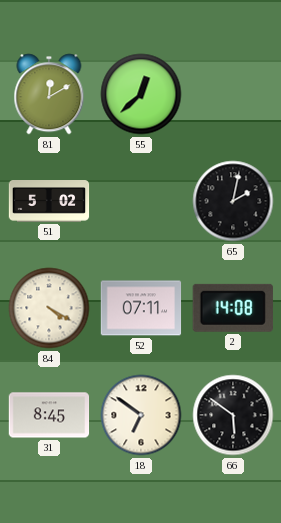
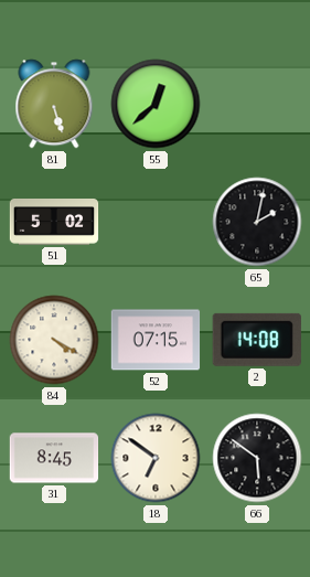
81: 12:10 -> 5:27 (54, 104)
52: 07:11 -> 07:15 (156, 340)
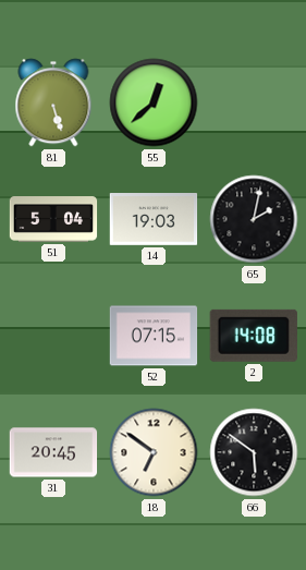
51: 5:02 -> 5:04 (53, 219)
14: none -> 19:03 (154, 219)
84: 4:20 -> none (54, 340)
31: 8:45 -> 20:45 (53, 452)
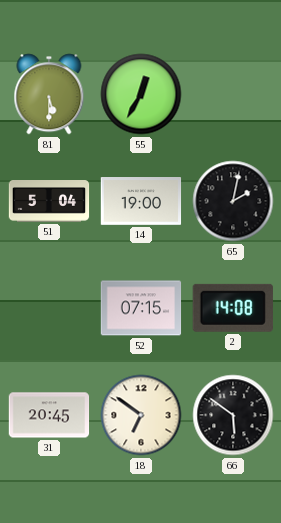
81: 5:27 -> 5:30 (49, 94)
55: 12:38 -> 12:35 (141, 94)
14: 19:03 -> 19:00 (141, 201)
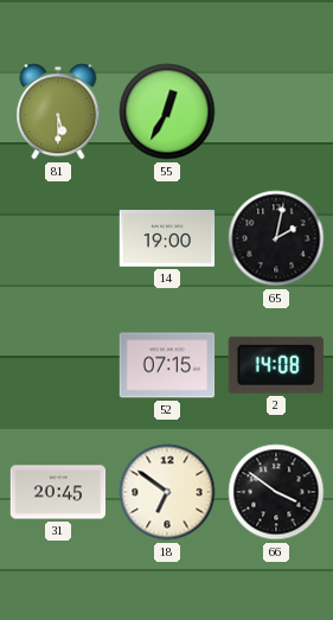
51: 5:04 -> none (49, 201)
66: 5:51 -> 3:51 (276, 492)
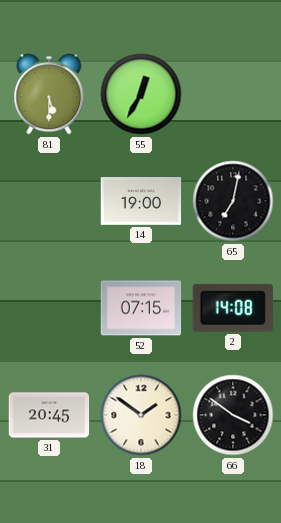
65: 2:02 -> 7:02 (233, 201)
18: 6:51 -> 1:51 (141, 415)
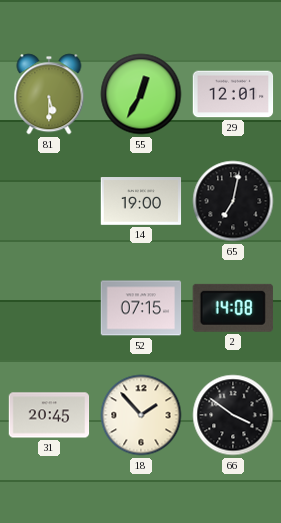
29: none -> 12:01 (233, 94)
18: 1:51 -> 1:53 (141, 415)
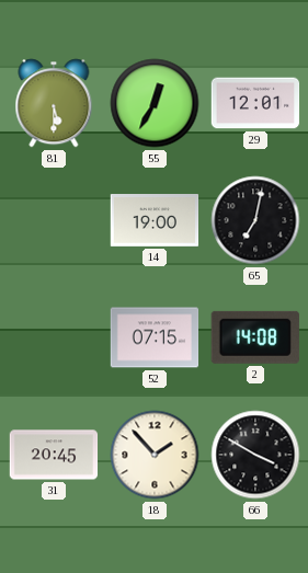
66: 3:51 -> 3:50 (255, 455)
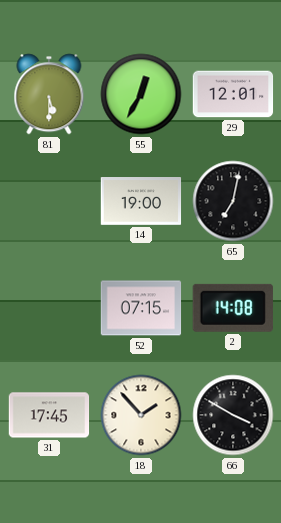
31: 20:45 -> 17:45 (49, 415)
